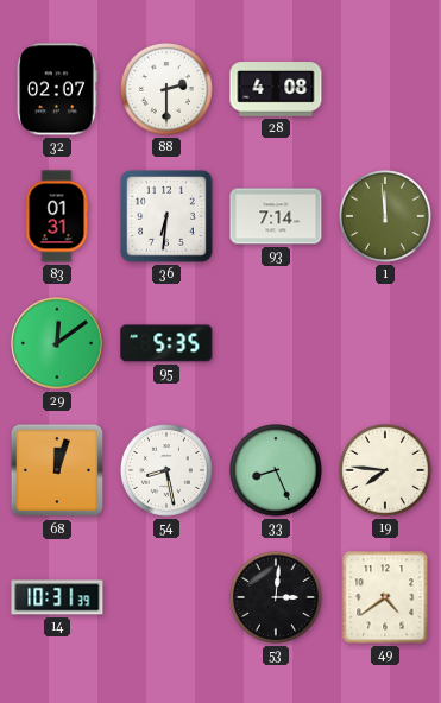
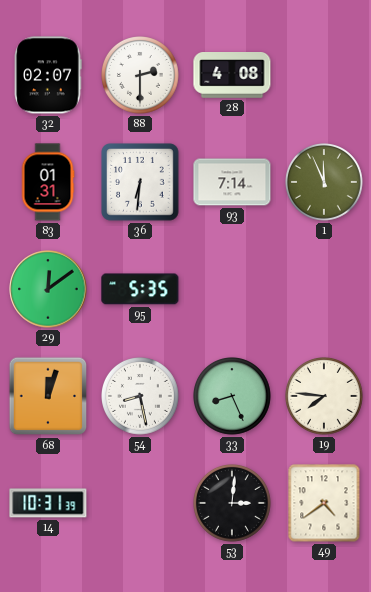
1: 11:59 -> 11:56 (325, 183)
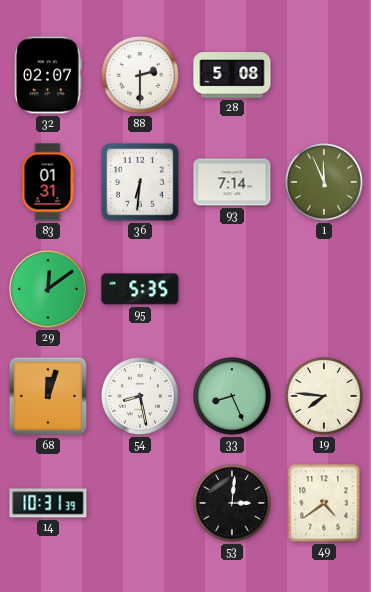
28: 4:08 -> 5:08 (232, 76)
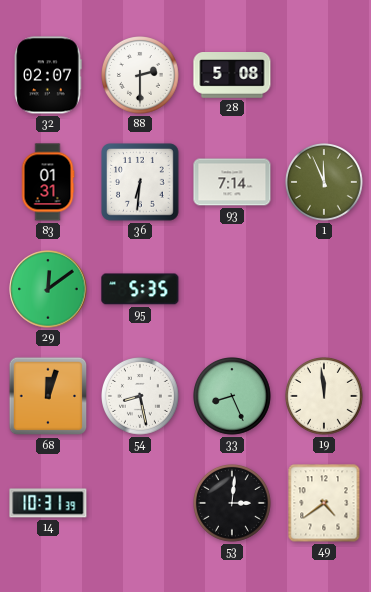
19: 7:46 -> 11:59 (325, 397)
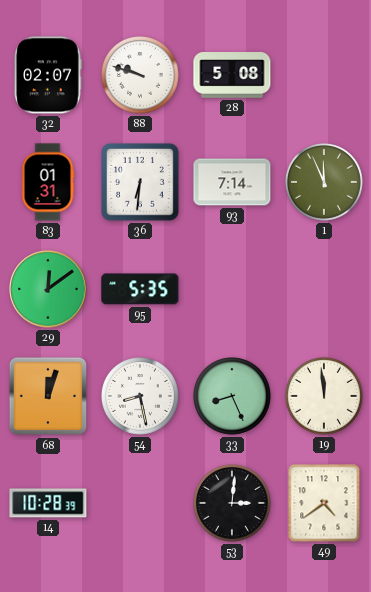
88: 2:30 -> 9:48 (141, 76)
14: 10:31 -> 10:28 (48, 503)
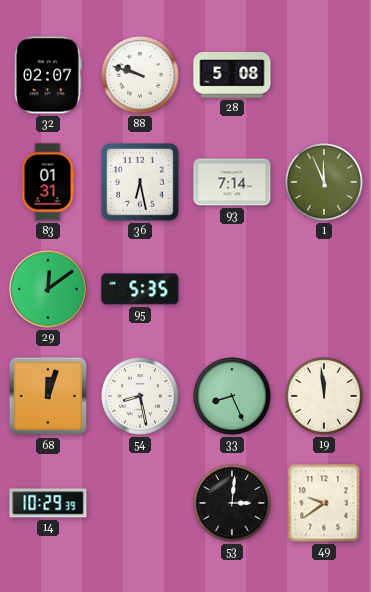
36: 6:31 -> 6:28 (140, 182)
14: 10:28 -> 10:29 (48, 503)
49: 4:39 -> 9:39 (324, 503)
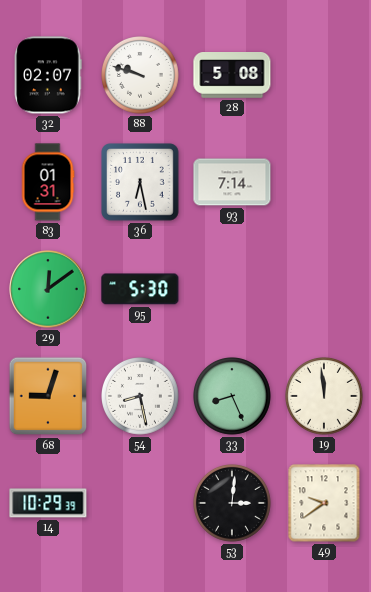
1: 11:56 -> none (325, 183)
95: 5:35 -> 5:30 (140, 289)
68: 12:03 -> 9:03 (48, 396)
